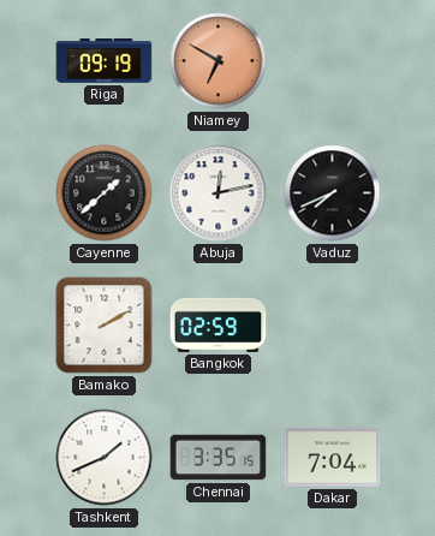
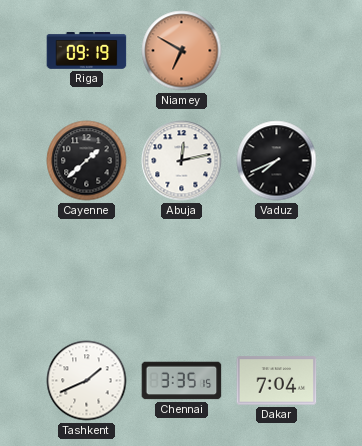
Bamako: 2:10 -> none (105, 326)
Bangkok: 02:59 -> none (219, 324)
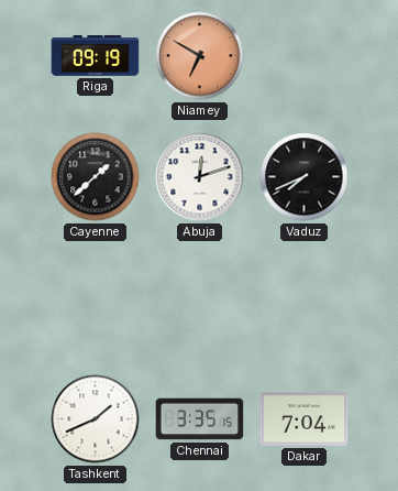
Abuja: 12:13 -> 12:12 (200, 177)
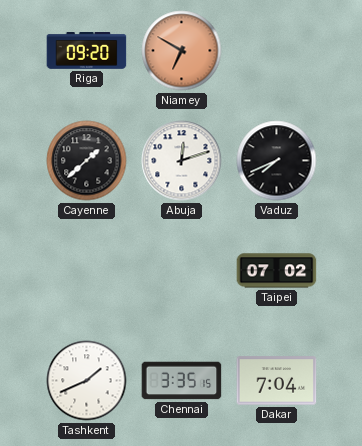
Riga: 09:19 -> 09:20 (87, 51)
Taipei: none -> 07:02 (277, 271)
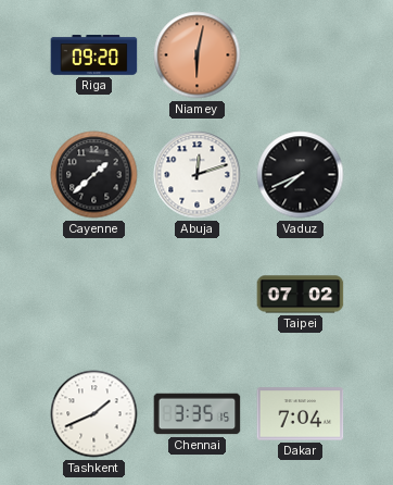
Niamey: 6:50 -> 6:02 (198, 55)
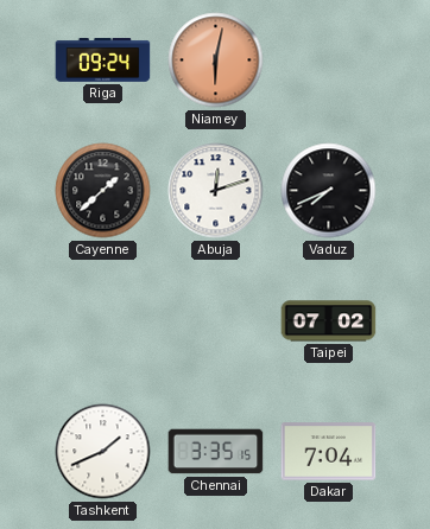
Riga: 09:20 -> 09:24 (103, 60)
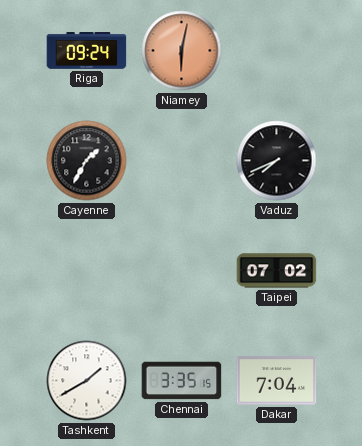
Cayenne: 1:38 -> 1:35 (87, 161)
Abuja: 12:12 -> none (216, 191)
Tashkent: 1:41 -> 1:40 (87, 381)
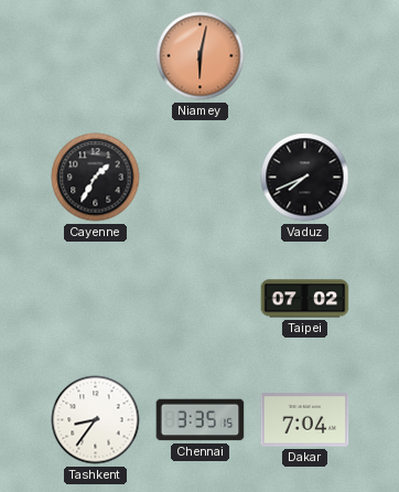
Riga: 09:24 -> none (87, 51)
Tashkent: 1:40 -> 8:36 (96, 420)
